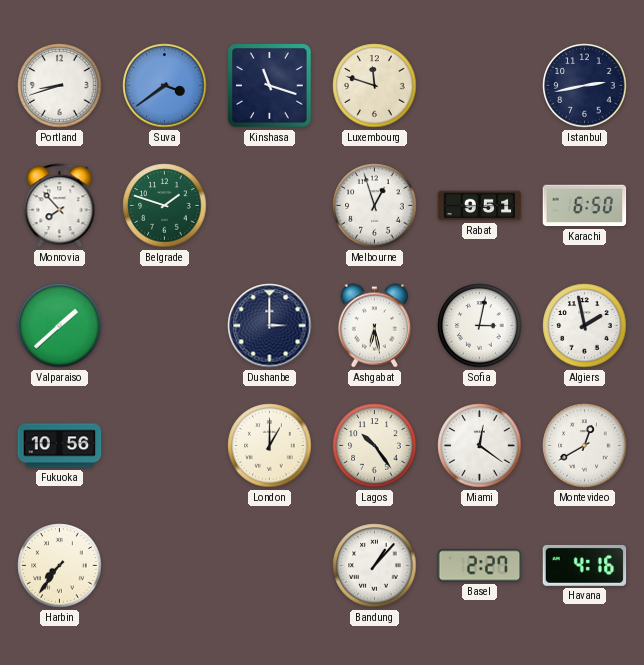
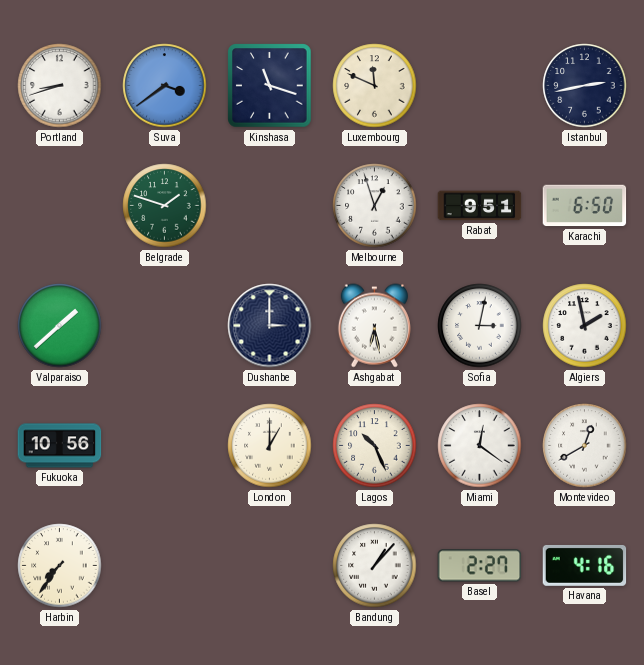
Luxembourg: 11:48 -> 11:49 (375, 86)
Monrovia: 7:53 -> none (60, 206)
Lagos: 10:24 -> 10:26 (375, 446)
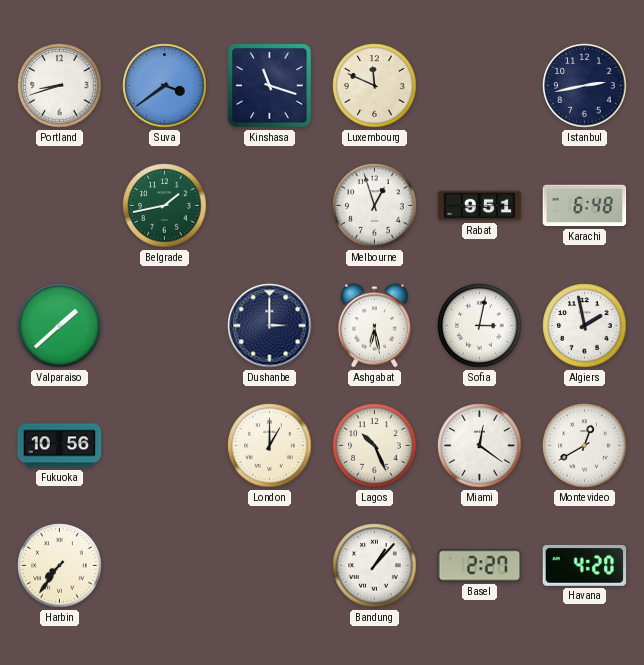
Belgrade: 1:48 -> 1:43 (165, 206)
Karachi: 6:50 -> 6:48 (585, 206)
Havana: 4:16 -> 4:20 (585, 565)
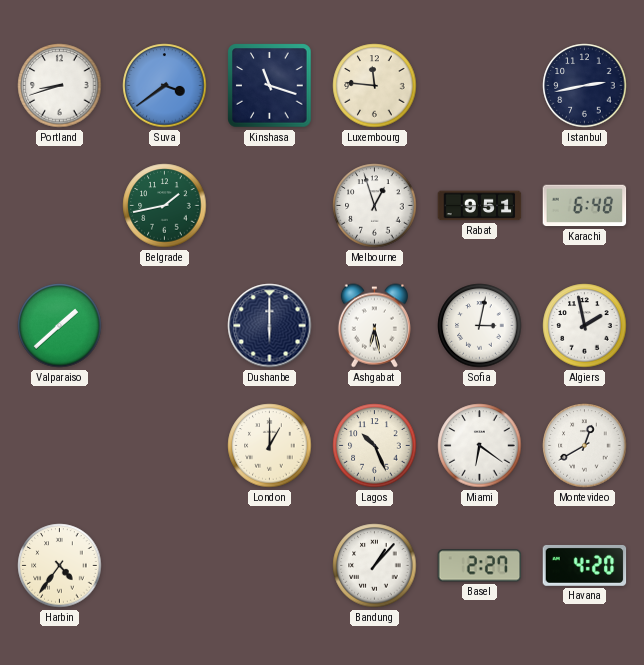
Luxembourg: 11:49 -> 11:46 (375, 86)
Dushanbe: 3:00 -> 6:00 (270, 326)
Fukuoka: 10:56 -> none (60, 446)
Miami: 12:21 -> 6:21 (480, 446)
Harbin: 7:36 -> 4:36 (60, 566)
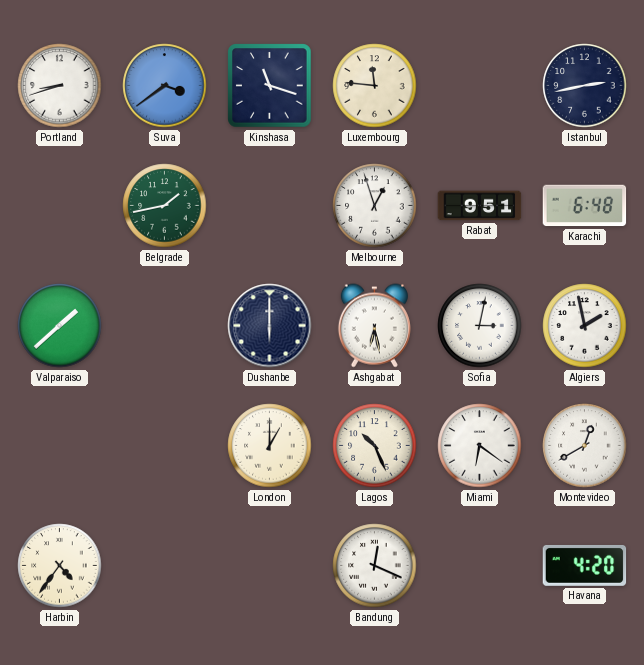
Bandung: 1:07 -> 12:19 (375, 566)
Basel: 2:27 -> none (480, 566)
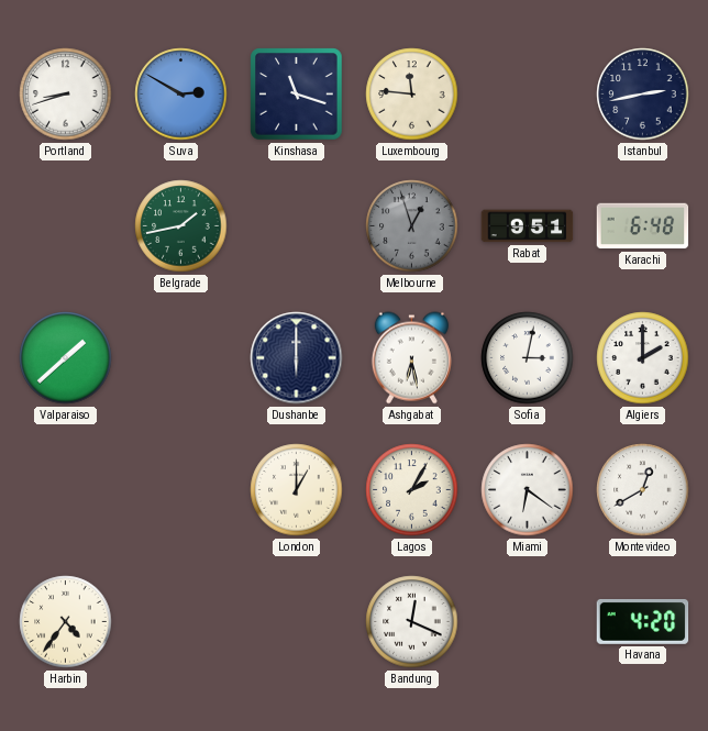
Suva: 3:39 -> 2:50 (181, 95)
Melbourne dial: white -> grey (412, 226)
Algiers: 1:58 -> 2:00 (643, 358)
Lagos: 10:26 -> 2:05 (412, 490)
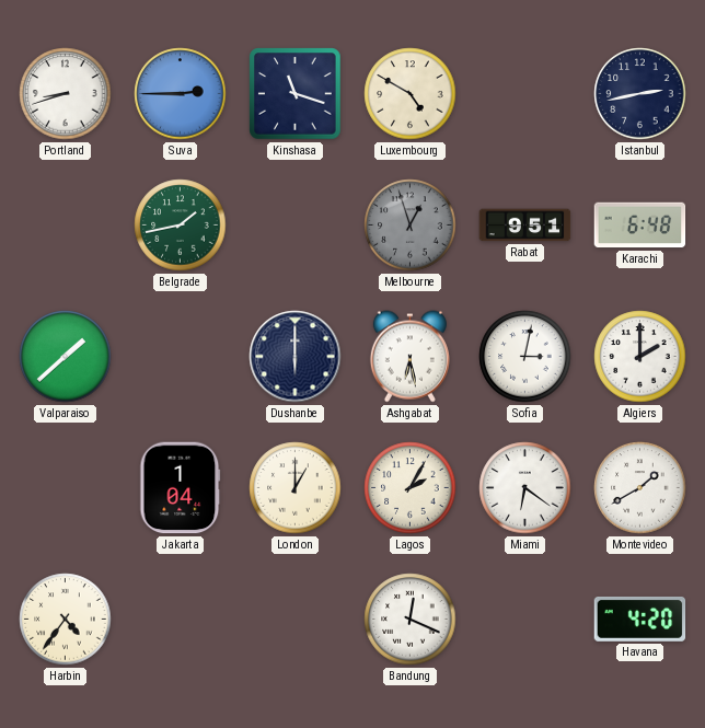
Suva: 2:50 -> 2:45 (181, 94)
Luxembourg: 11:46 -> 4:50 (411, 94)
Jakarta: none -> 1:04 (181, 488)
Montevideo: 12:40 -> 1:40 (640, 488)
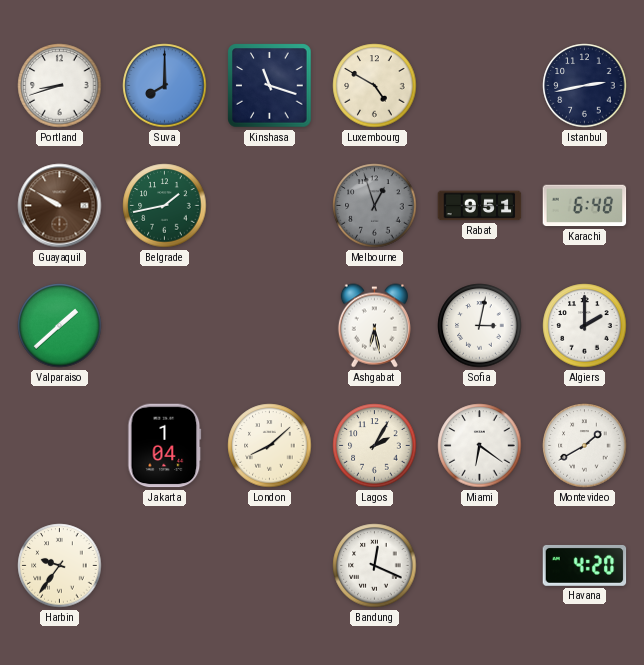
Suva: 2:45 -> 8:00 (165, 86)
Guayaquil: none -> 9:50 (60, 206)
Dushanbe: 6:00 -> none (296, 357)
London: 1:00 -> 8:08 (270, 446)
Harbin: 4:36 -> 9:36 (60, 566)
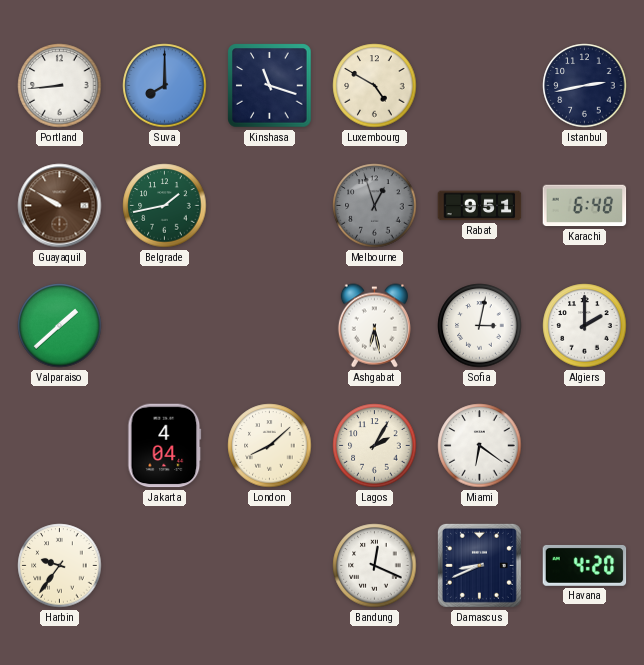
Portland: 8:42 -> 8:44 (60, 86)
Jakarta: 1:04 -> 4:04 (165, 446)
Montevideo: 1:40 -> none (585, 446)
Damascus: none -> 8:41 (479, 565)
